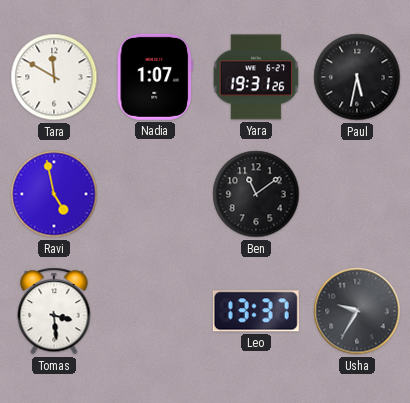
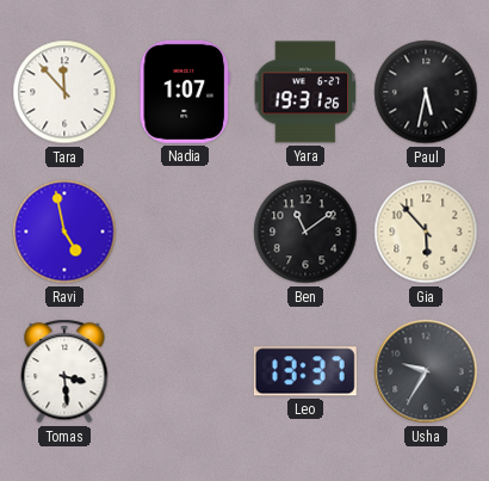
Tara: 11:50 -> 11:53 (64, 92)
Gia: none -> 5:53 (426, 232)
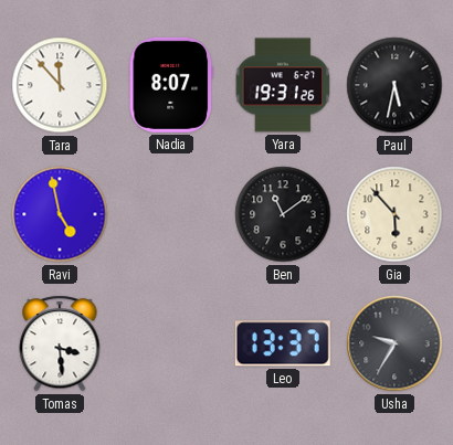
Nadia: 1:07 -> 8:07 (170, 85)
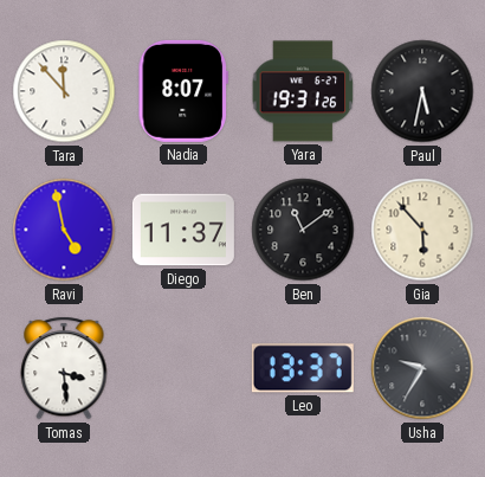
Diego: none -> 11:37 (183, 230)
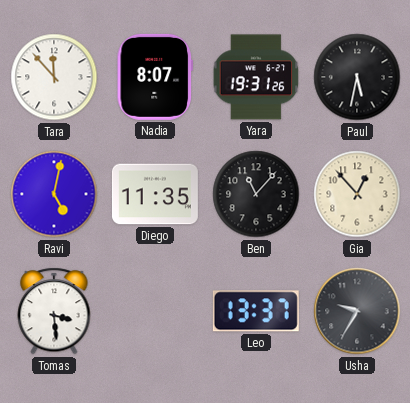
Ravi: 4:58 -> 5:02 (54, 194)
Diego: 11:37 -> 11:35 (155, 194)
Ben: 11:09 -> 11:07 (256, 194)
Gia: 5:53 -> 12:53 (357, 194)
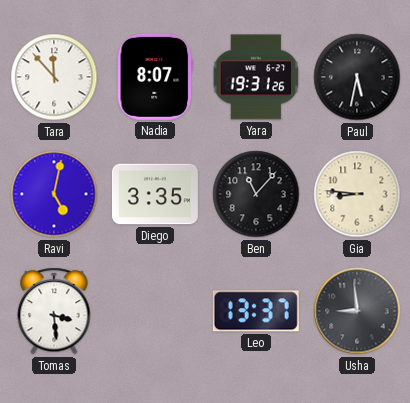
Diego: 11:35 -> 3:35 (155, 194)
Gia: 12:53 -> 8:46 (357, 194)
Usha: 9:35 -> 8:59 (357, 311)
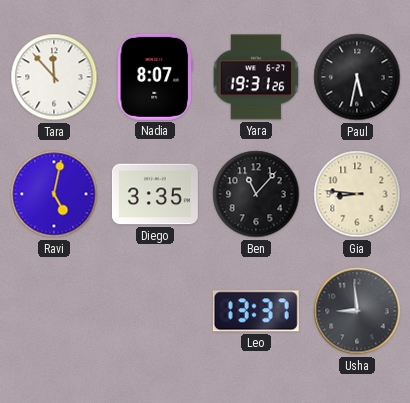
Tomas: 3:29 -> none (54, 311)
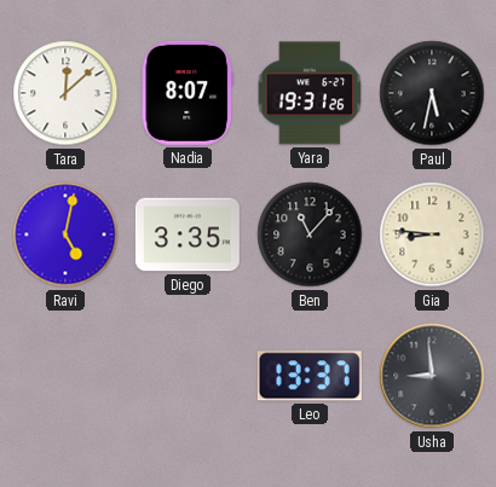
Tara: 11:53 -> 12:08 (65, 93)
